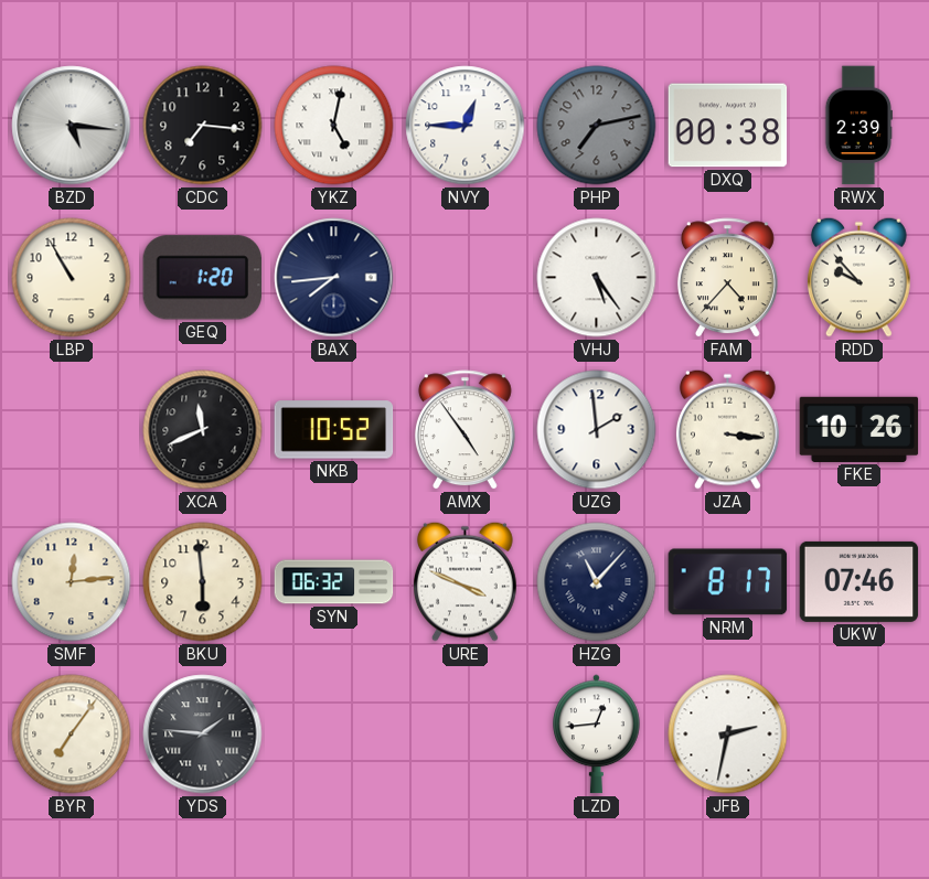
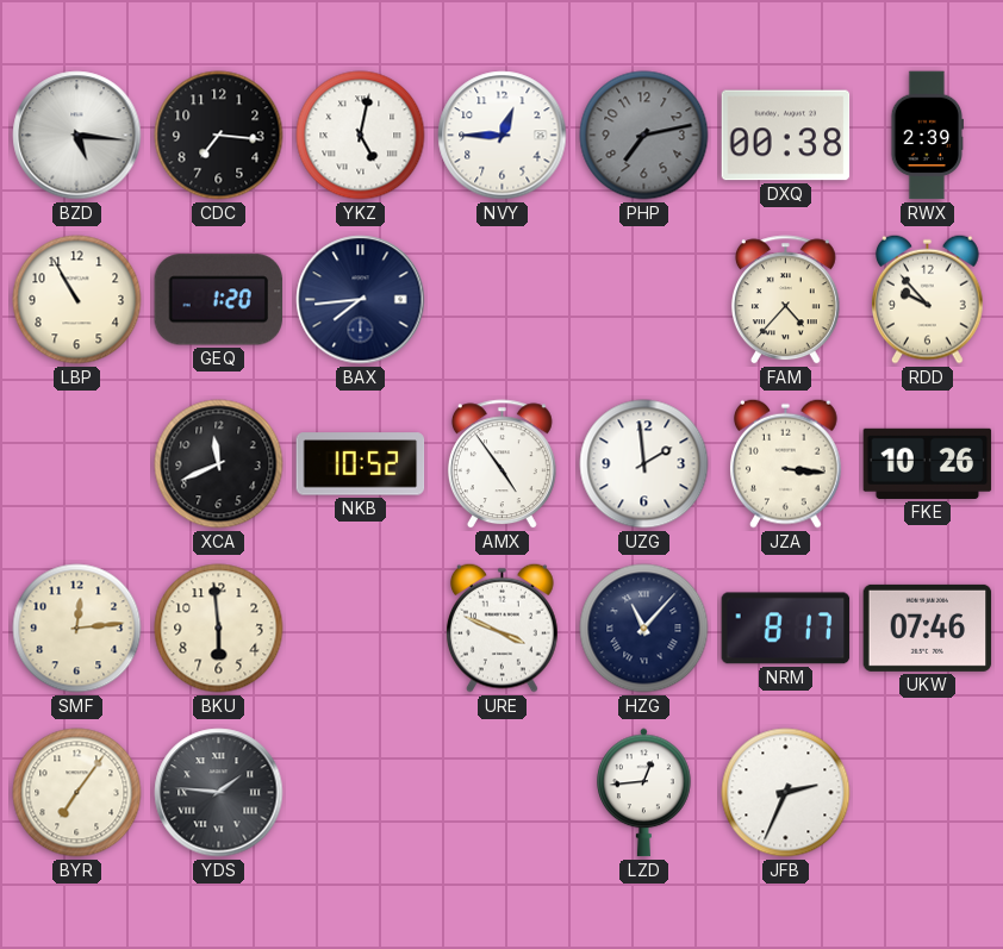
VHJ: 5:24 -> none (597, 278)
SYN: 06:32 -> none (334, 582)
JFB: 2:32 -> 2:34 (786, 793)
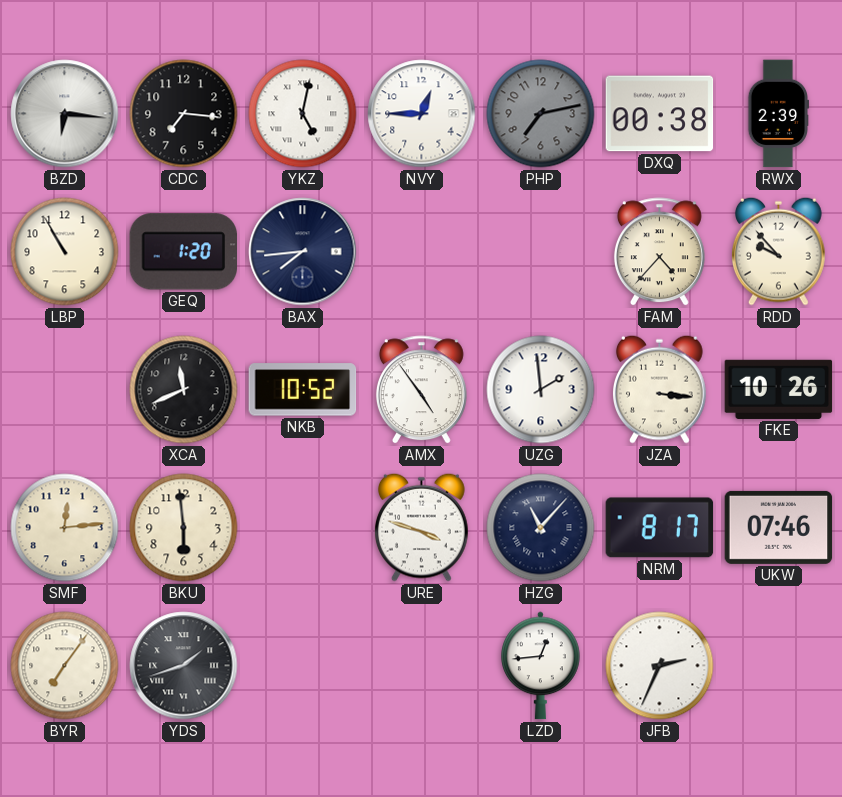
BZD: 5:16 -> 6:16 (65, 114)
URE: 3:49 -> 3:48 (422, 527)
YDS: 1:46 -> 1:42 (184, 666)
